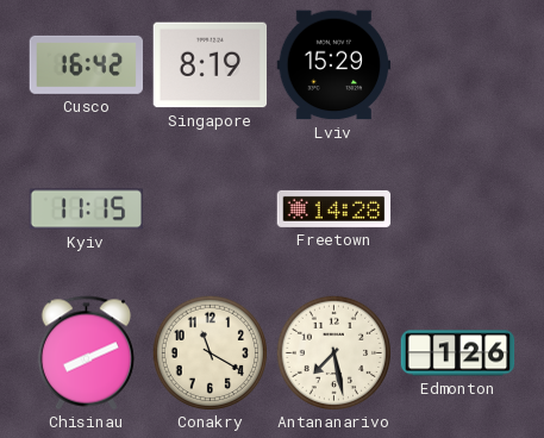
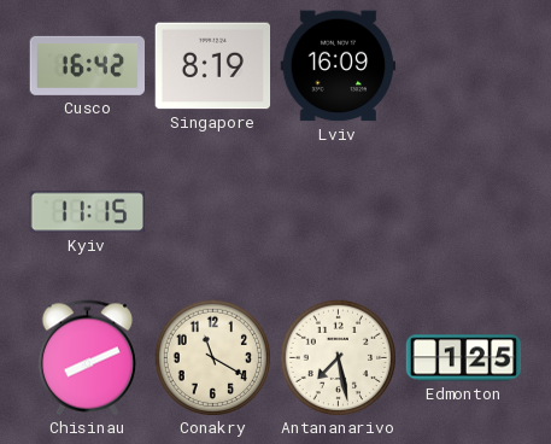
Lviv: 15:29 -> 16:09 (339, 66)
Freetown: 14:28 -> none (334, 208)
Edmonton: 1:26 -> 1:25 (464, 358)
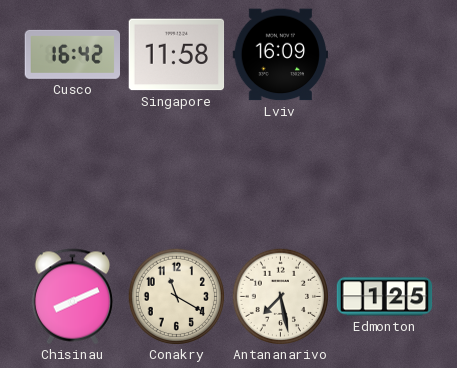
Singapore: 8:19 -> 11:58 (177, 55)
Kyiv: 11:15 -> none (88, 212)
